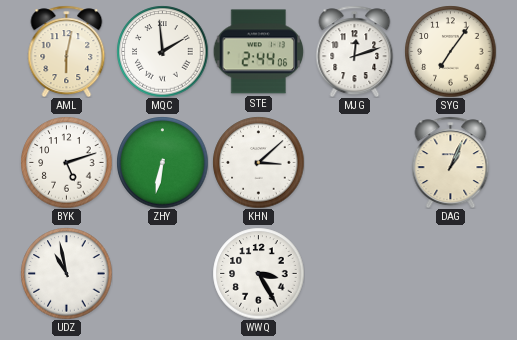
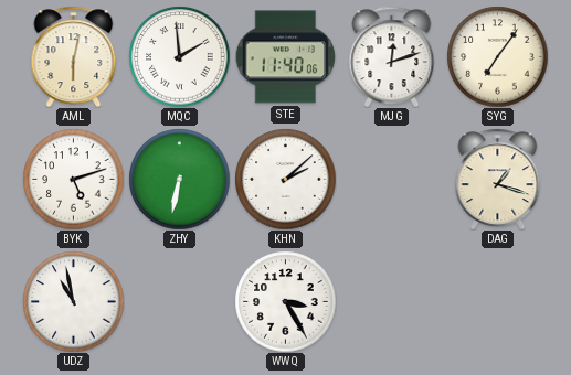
STE: 2:44 -> 11:40 (285, 57)
KHN: 3:08 -> 2:08 (285, 179)
DAG: 1:04 -> 1:18 (498, 179)
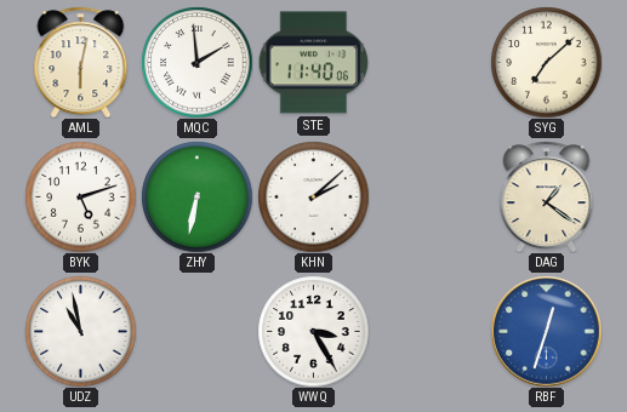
MJG: 12:12 -> none (392, 56)
SYG: 7:06 -> 7:08 (546, 62)
DAG: 1:18 -> 1:21 (547, 196)
RBF: none -> 12:33 (546, 331)
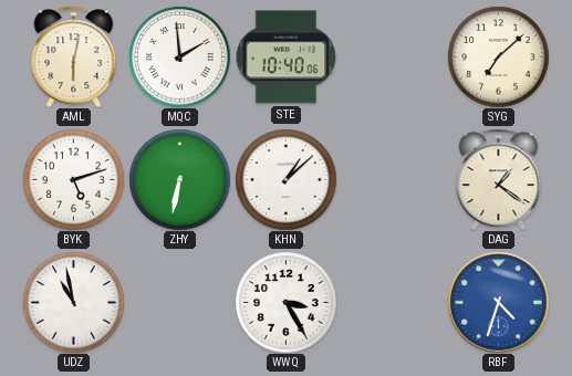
STE: 11:40 -> 10:40 (285, 58)
KHN: 2:08 -> 1:08 (285, 179)
RBF: 12:33 -> 4:33 (498, 302)
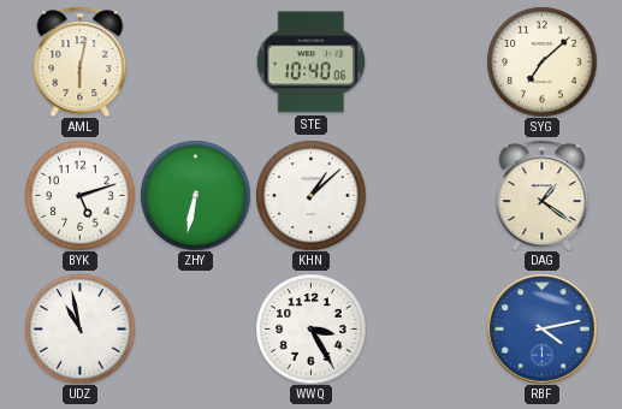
MQC: 1:59 -> none (179, 56)
RBF: 4:33 -> 4:13 (541, 328)
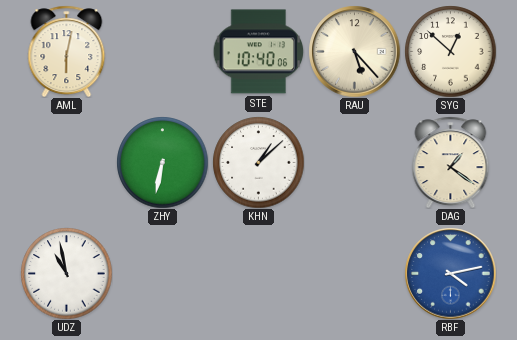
RAU: none -> 5:23 (354, 51)
SYG: 7:08 -> 12:52 (450, 51)
BYK: 5:12 -> none (79, 195)
WWQ: 3:25 -> none (310, 328)
